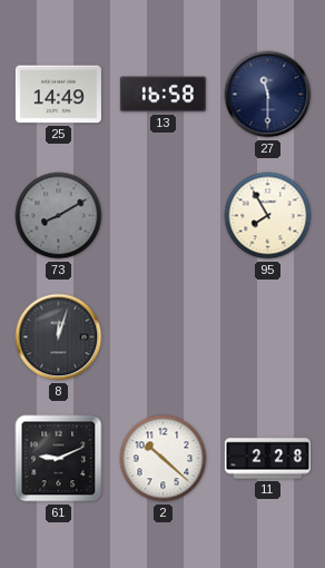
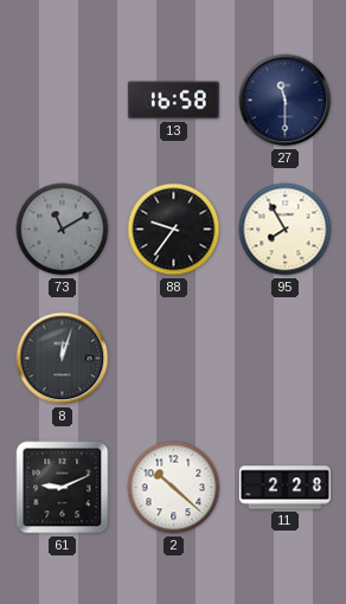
25: 14:49 -> none (58, 95)
73: 8:10 -> 11:10 (63, 230)
88: none -> 9:36 (174, 230)
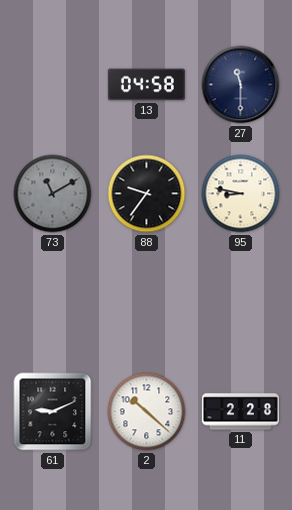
13: 16:58 -> 04:58 (146, 85)
95: 7:55 -> 8:47 (241, 194)
8: 12:03 -> none (63, 359)
